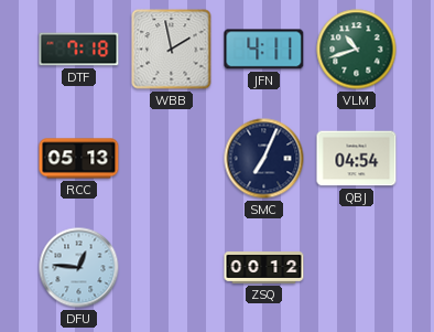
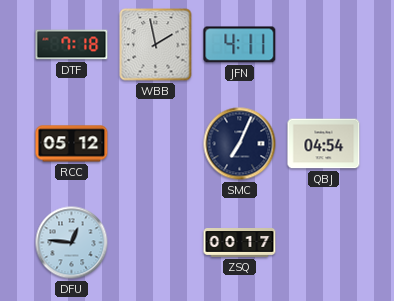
VLM: 10:42 -> none (357, 50)
RCC: 05:13 -> 05:12 (72, 144)
ZSQ: 00:12 -> 00:17 (240, 243)
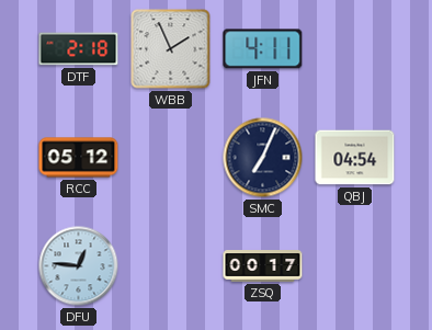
DTF: 7:18 -> 2:18 (79, 49)
WBB: 1:58 -> 1:56 (171, 49)
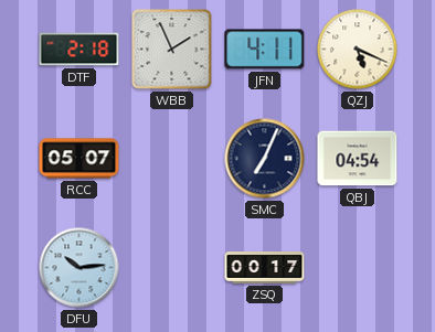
QZJ: none -> 5:19 (358, 50)
RCC: 05:12 -> 05:07 (79, 159)
DFU: 12:46 -> 10:14 (79, 268)
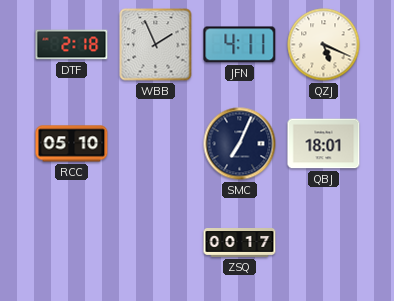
RCC: 05:07 -> 05:10 (72, 144)
QBJ: 04:54 -> 18:01 (324, 144)
DFU: 10:14 -> none (79, 268)
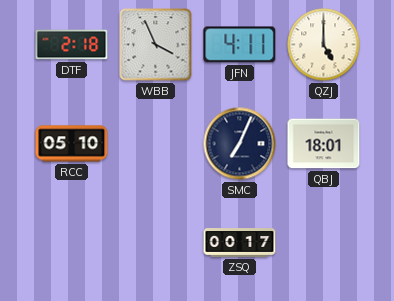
WBB: 1:56 -> 3:56 (156, 45)
QZJ: 5:19 -> 5:00 (324, 45)
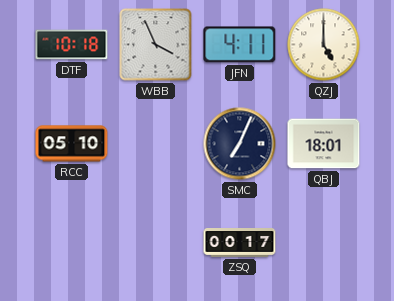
DTF: 2:18 -> 10:18 (72, 45)
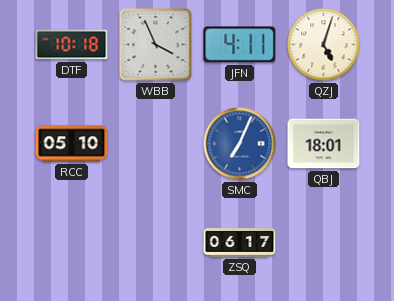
QZJ: 5:00 -> 5:03 (324, 45)
SMC dial: navy -> blue (240, 144)
ZSQ: 00:17 -> 06:17 (240, 243)
